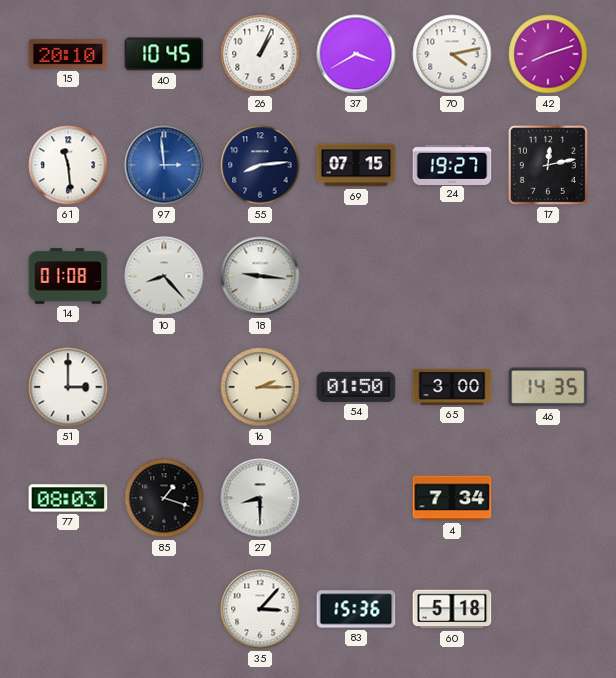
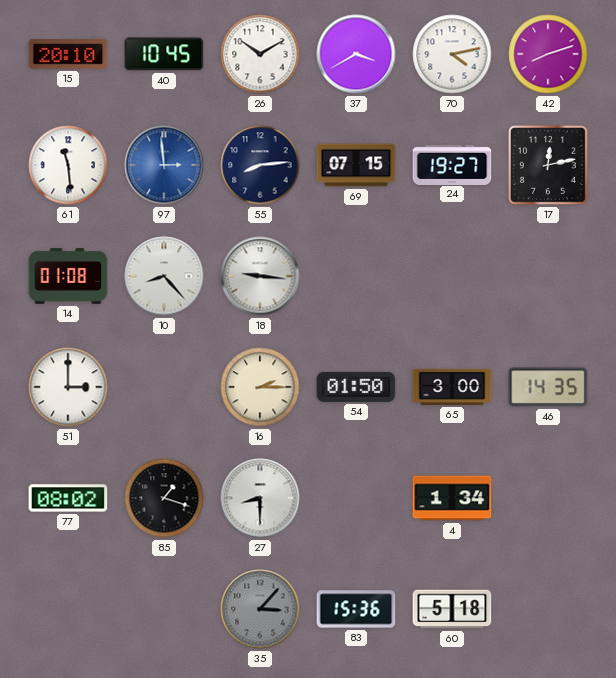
26: 1:04 -> 10:10 (260, 54)
77: 08:03 -> 08:02 (68, 498)
4: 7:34 -> 1:34 (452, 498)
35 dial: white -> grey (260, 609)
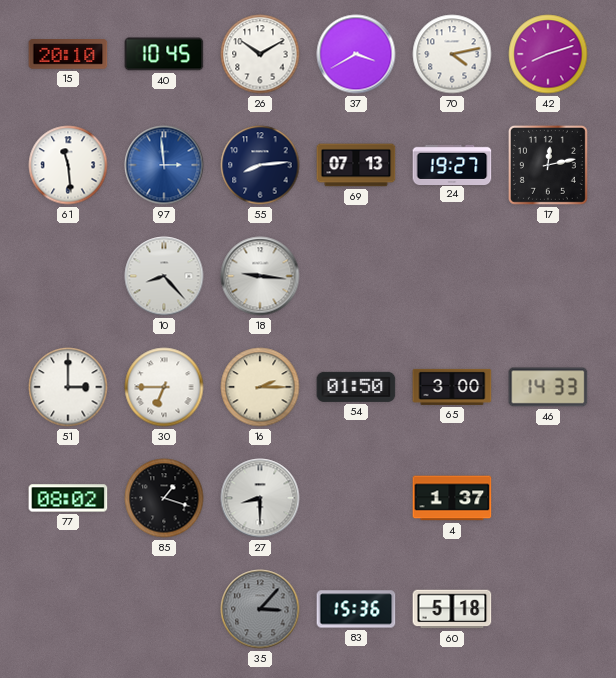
69: 07:15 -> 07:13 (356, 165)
14: 01:08 -> none (68, 276)
30: none -> 6:45 (164, 387)
46: 14:35 -> 14:33 (548, 387)
4: 1:34 -> 1:37 (452, 498)
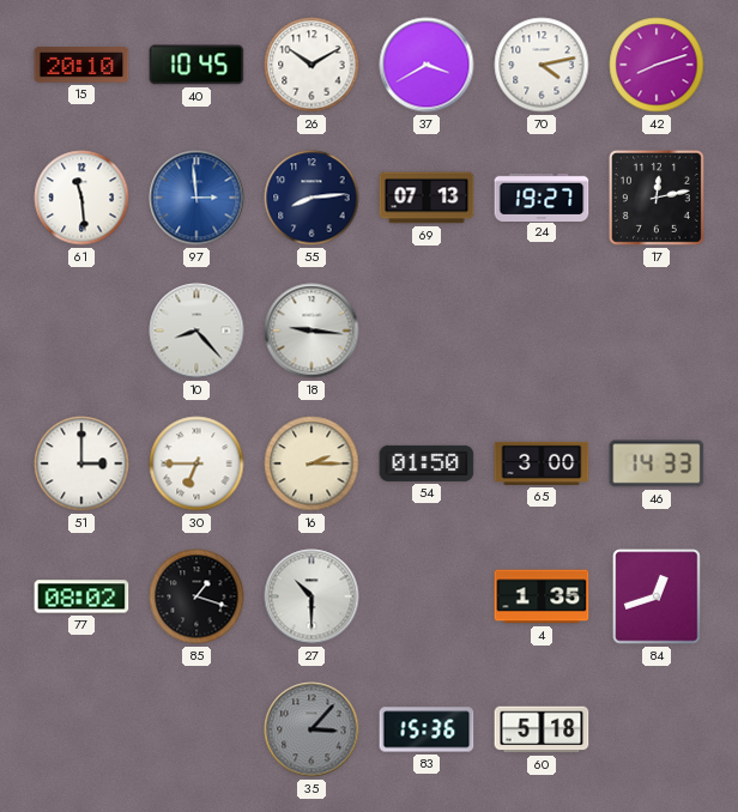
27: 8:30 -> 10:30 (311, 596)
4: 1:37 -> 1:35 (542, 596)
84: none -> 12:42 (657, 596)
